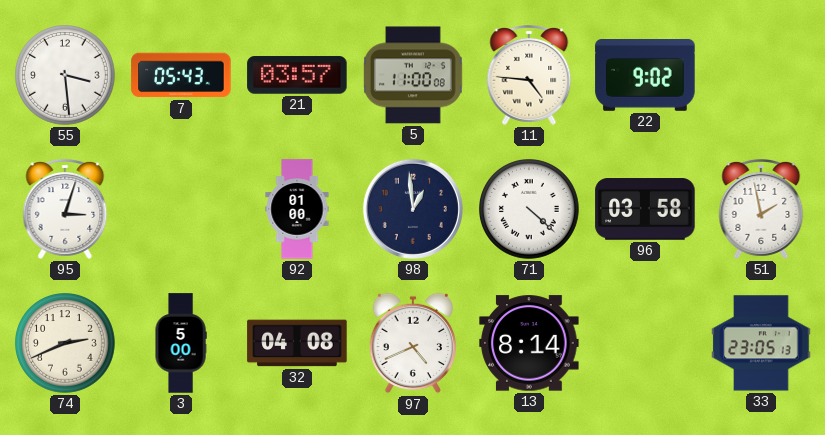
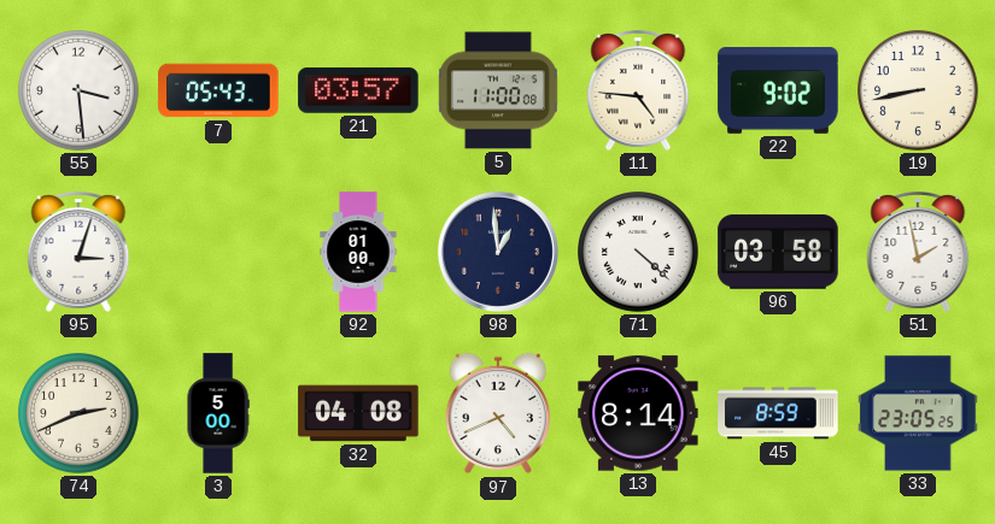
19: none -> 8:43 (919, 92)
45: none -> 8:59 (778, 413)
33: 23:05:13 -> 23:05:25 (918, 413)
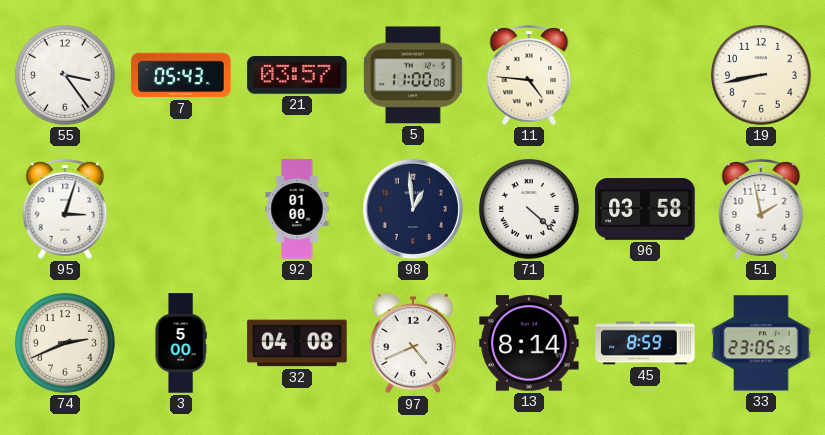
55: 3:29 -> 3:24 (66, 76)
22: 9:02 -> none (778, 92)
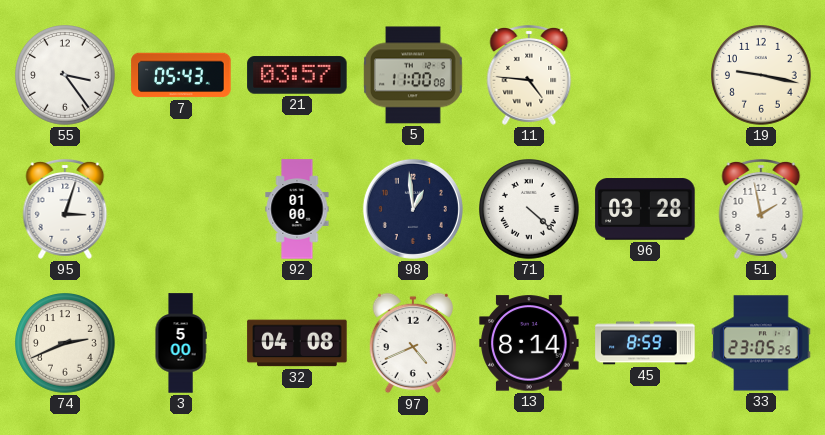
19: 8:43 -> 9:17 (762, 76)
96: 03:58 -> 03:28 (645, 209)
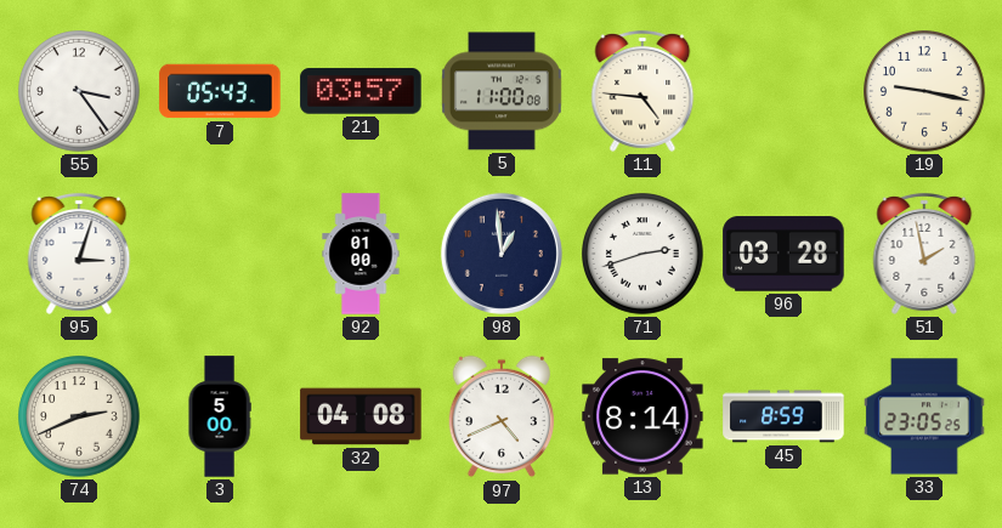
71: 4:22 -> 2:42 (644, 255)
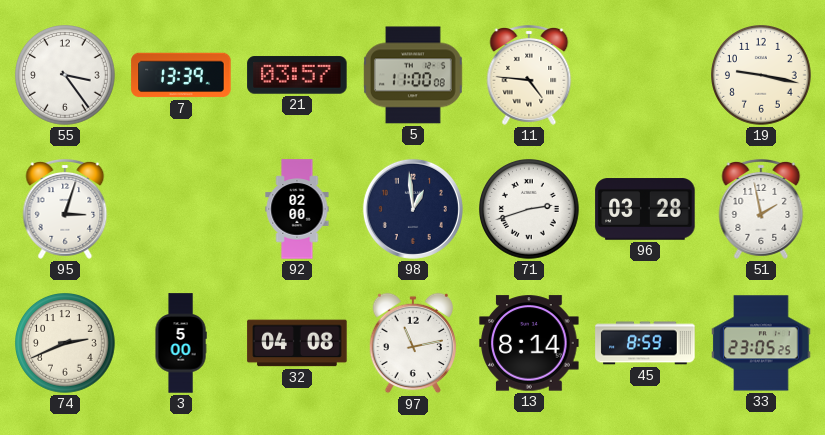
7: 05:43 -> 13:39 (181, 75)
92: 01:00 -> 02:00 (297, 209)
97: 4:41 -> 11:13 (412, 343)
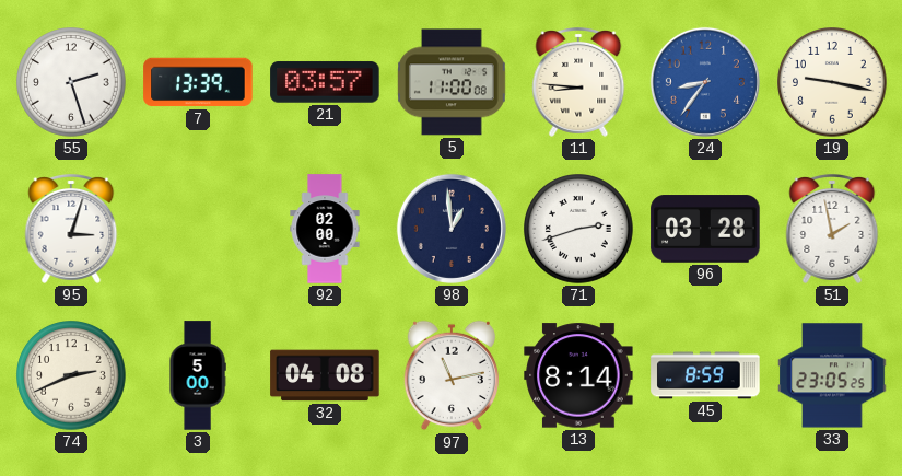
55: 3:24 -> 2:27 (72, 83)
11: 4:46 -> 8:46 (578, 82)
24: none -> 8:36 (705, 82)
